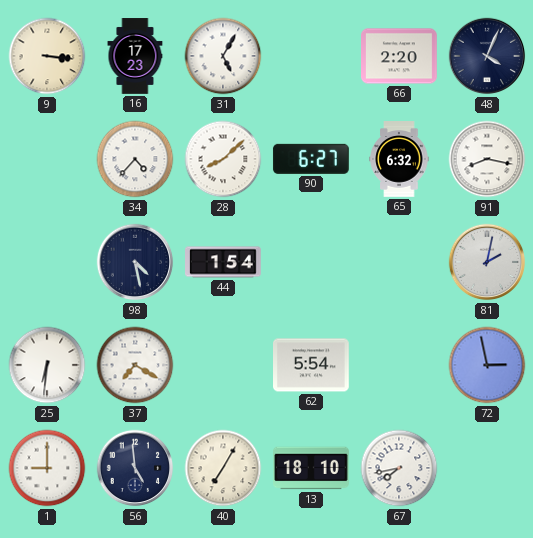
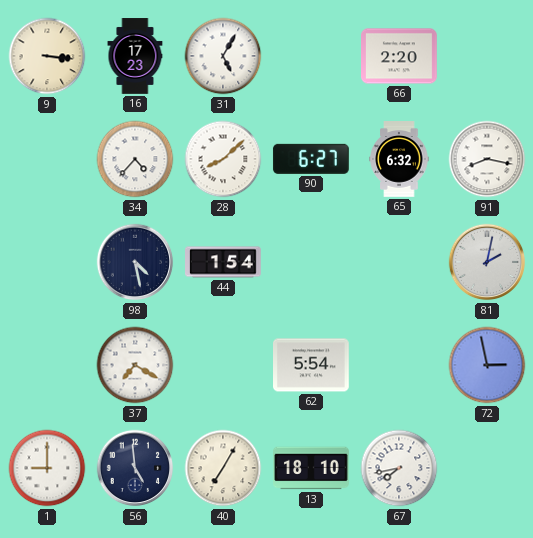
48: 4:04 -> none (487, 56)
25: 6:31 -> none (47, 365)
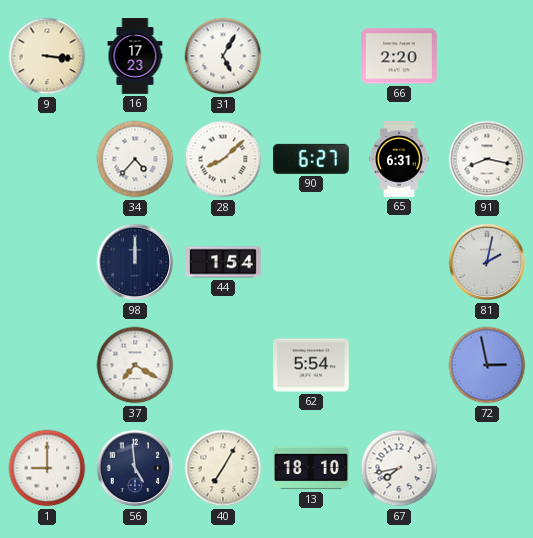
65: 6:32 -> 6:31 (399, 159)
98: 4:28 -> 12:00 (135, 262)
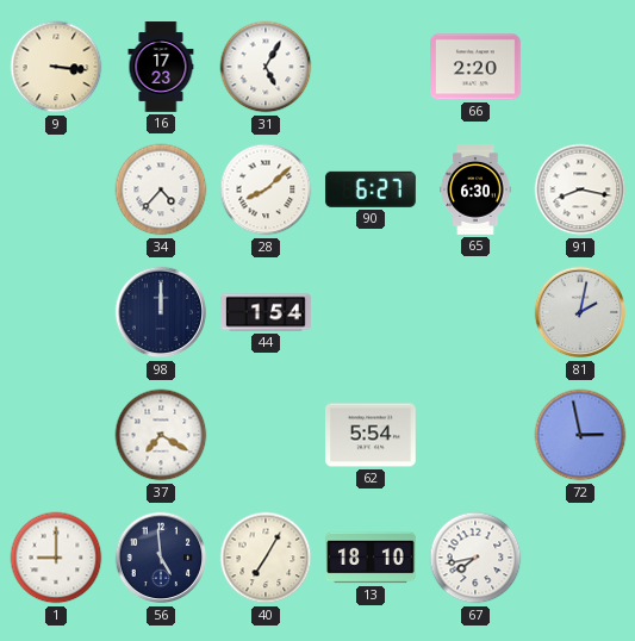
65: 6:31 -> 6:30 (475, 189)
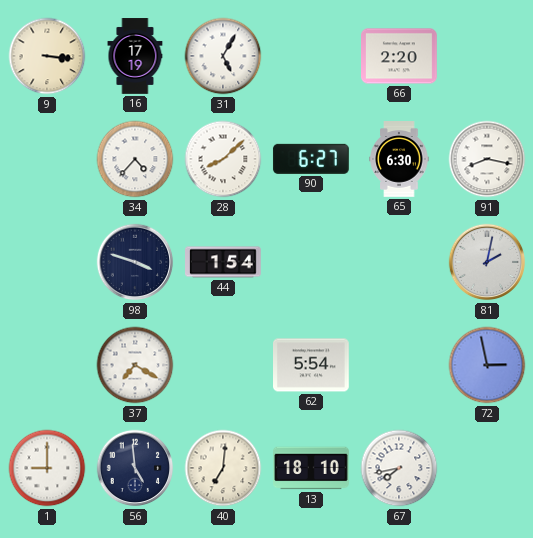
16: 17:23 -> 17:19 (135, 56)
98: 12:00 -> 3:48 (135, 262)
40: 7:05 -> 7:01 (223, 468)
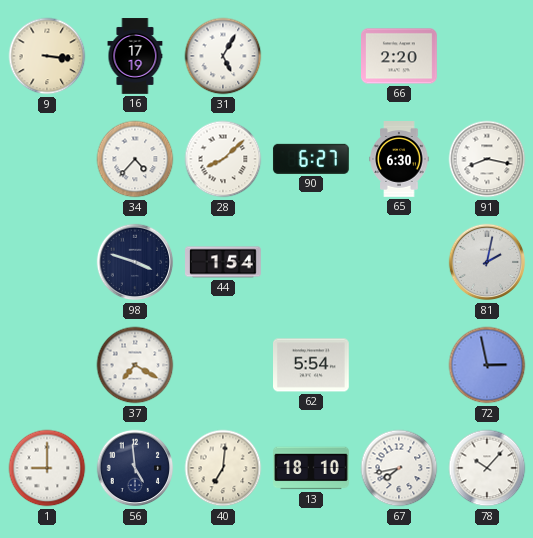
78: none -> 10:07 (487, 468)
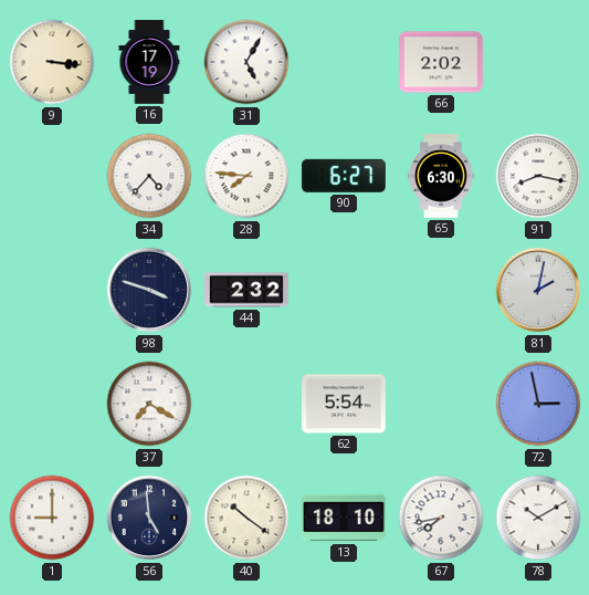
66: 2:20 -> 2:02 (442, 62)
28: 8:08 -> 7:46 (246, 176)
44: 1:54 -> 2:32 (248, 290)
40: 7:01 -> 10:21 (246, 518)
78: 10:07 -> 10:10 (538, 518)
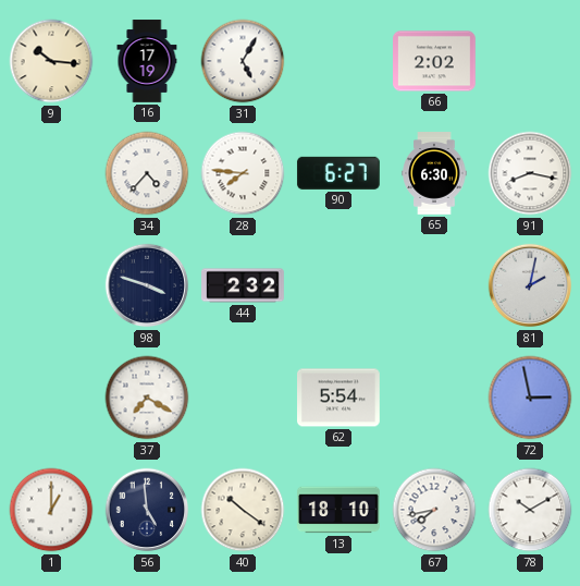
9: 3:16 -> 10:16 (51, 61)
1: 9:00 -> 1:00 (51, 510)
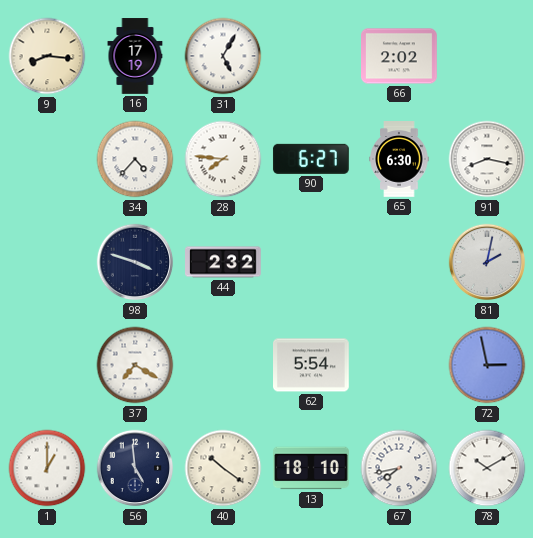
9: 10:16 -> 8:16 (47, 56)
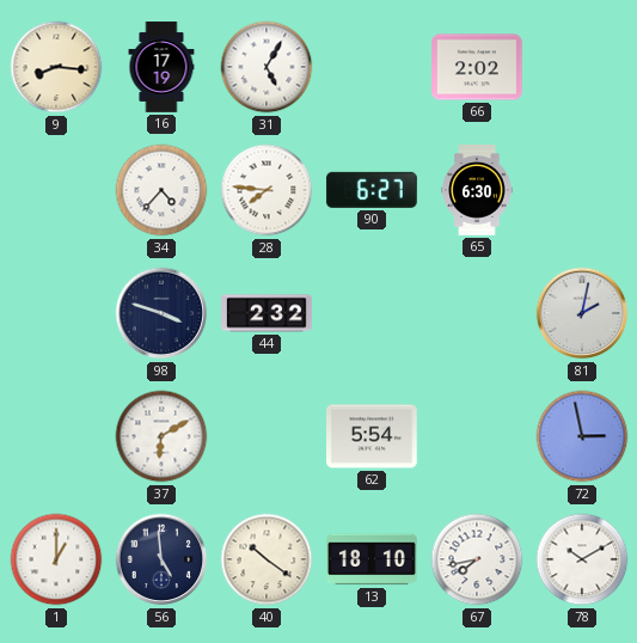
91: 8:17 -> none (487, 159)
37: 7:20 -> 6:10 (161, 436)
